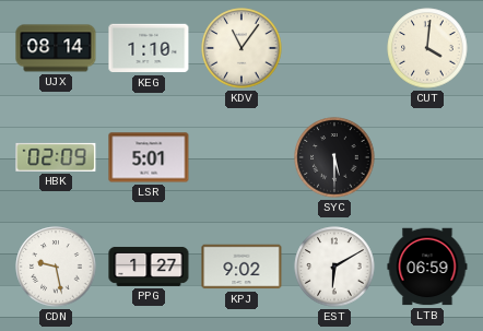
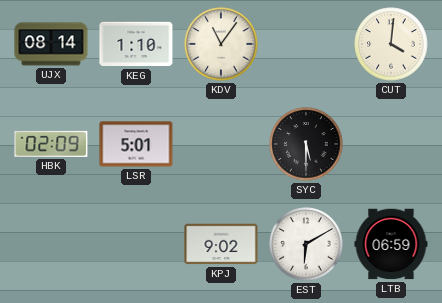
CDN: 9:28 -> none (56, 267)
PPG: 1:27 -> none (149, 267)
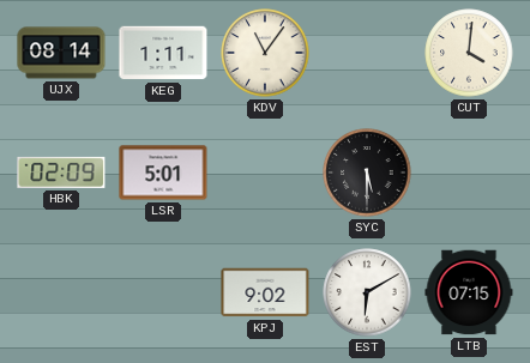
KEG: 1:10 -> 1:11 (163, 53)
LTB: 06:59 -> 07:15 (469, 292)
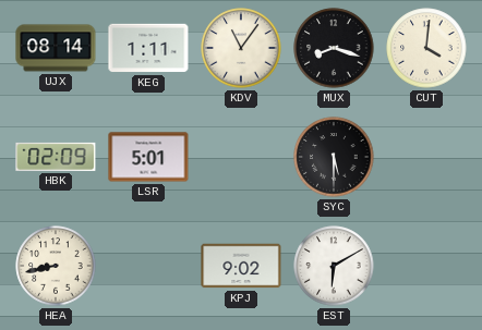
MUX: none -> 8:18 (334, 48)
HEA: none -> 8:43 (56, 266)
LTB: 07:15 -> none (469, 292)
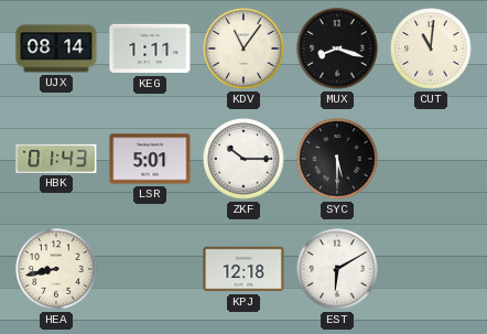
CUT: 4:01 -> 11:01 (431, 49)
HBK: 02:09 -> 01:43 (56, 159)
ZKF: none -> 10:15 (244, 159)
KPJ: 9:02 -> 12:18 (244, 269)
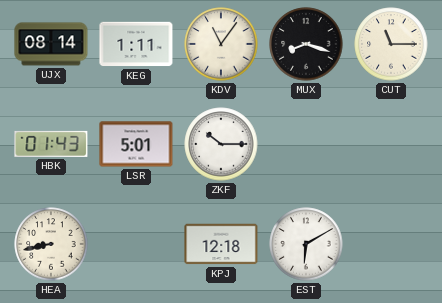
CUT: 11:01 -> 11:15 (391, 44)
SYC: 5:30 -> none (337, 159)
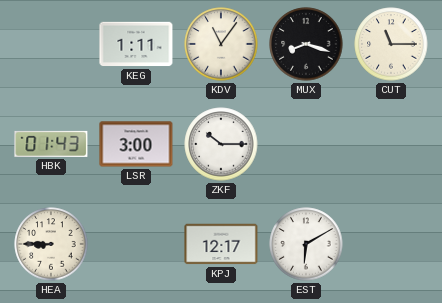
UJX: 08:14 -> none (51, 44)
LSR: 5:01 -> 3:00 (136, 144)
HEA: 8:43 -> 8:45 (51, 244)
KPJ: 12:18 -> 12:17 (221, 244)
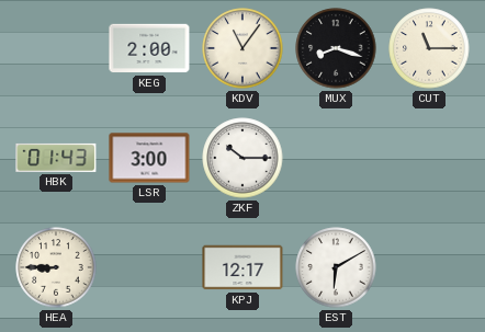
KEG: 1:11 -> 2:00 (149, 48)
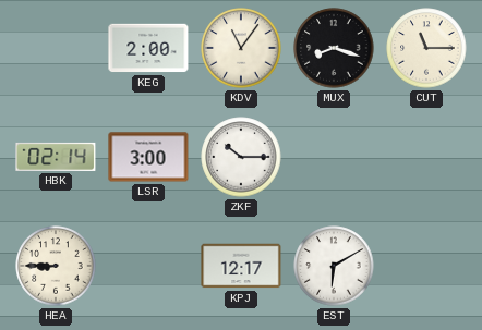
HBK: 01:43 -> 02:14 (56, 157)
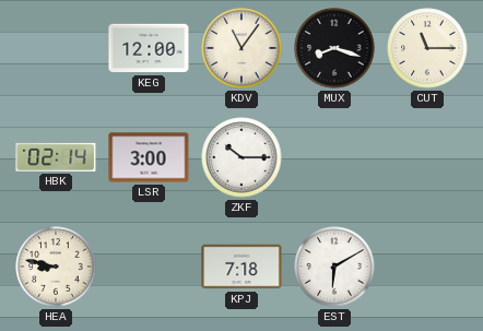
KEG: 2:00 -> 12:00 (149, 48)
HEA: 8:45 -> 8:47 (56, 267)
KPJ: 12:17 -> 7:18 (241, 267)
